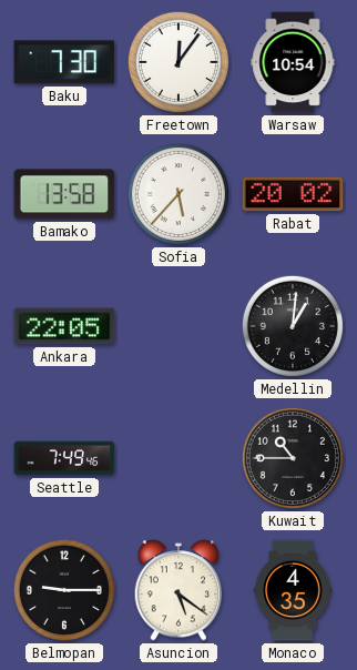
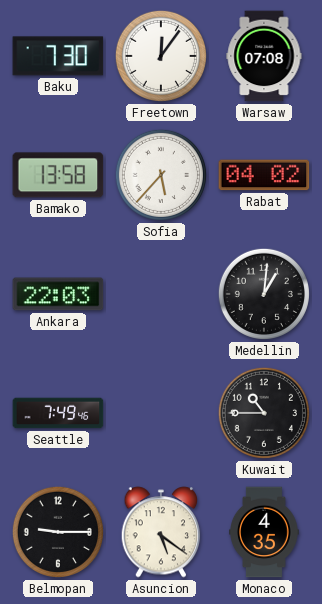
Warsaw: 10:54 -> 07:08 (264, 56)
Rabat: 20:02 -> 04:02 (264, 175)
Ankara: 22:05 -> 22:03 (58, 294)
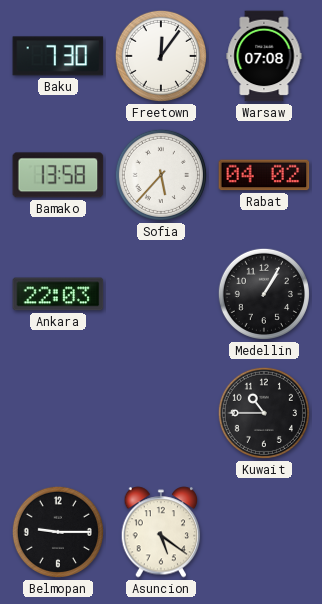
Medellin: 1:01 -> 1:05 (264, 294)
Seattle: 7:49 -> none (58, 413)
Monaco: 4:35 -> none (265, 532)
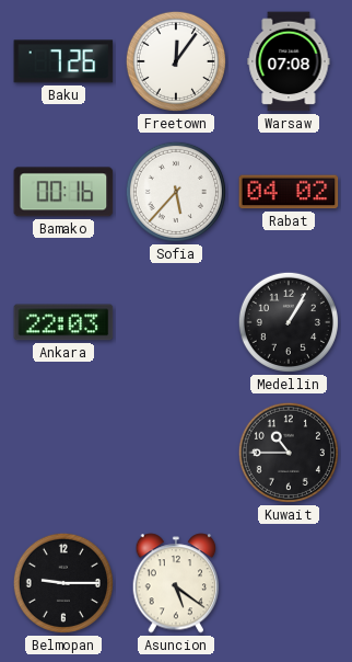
Baku: 7:30 -> 7:26 (63, 61)
Bamako: 13:58 -> 00:16 (63, 192)
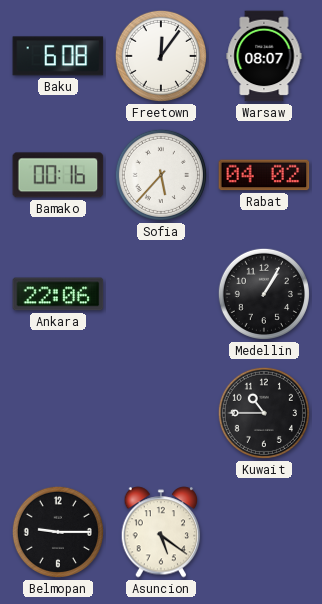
Baku: 7:26 -> 6:08 (58, 56)
Warsaw: 07:08 -> 08:07 (264, 56)
Ankara: 22:03 -> 22:06 (58, 294)
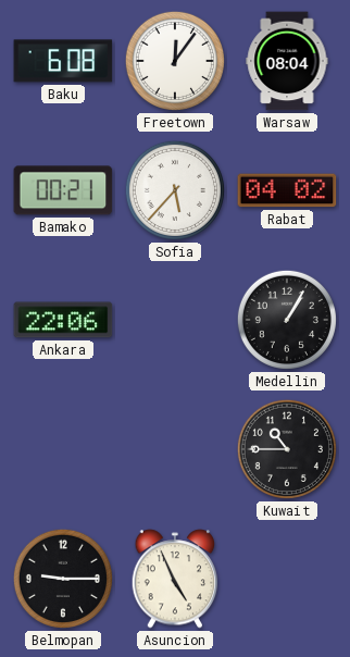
Warsaw: 08:07 -> 08:04 (287, 61)
Bamako: 00:16 -> 00:21 (63, 190)
Asuncion: 5:21 -> 4:56 (175, 579)
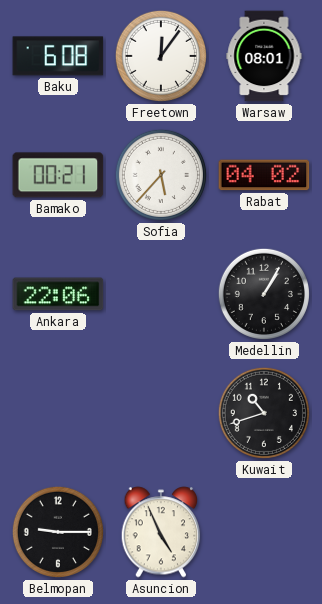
Warsaw: 08:04 -> 08:01 (264, 56)
Kuwait: 10:45 -> 10:42 (264, 413)
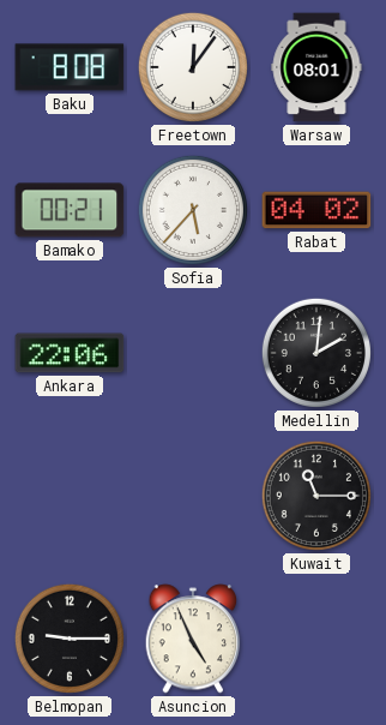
Baku: 6:08 -> 8:08 (70, 67)
Medellin: 1:05 -> 2:01 (316, 353)
Kuwait: 10:42 -> 11:15 (316, 496)
